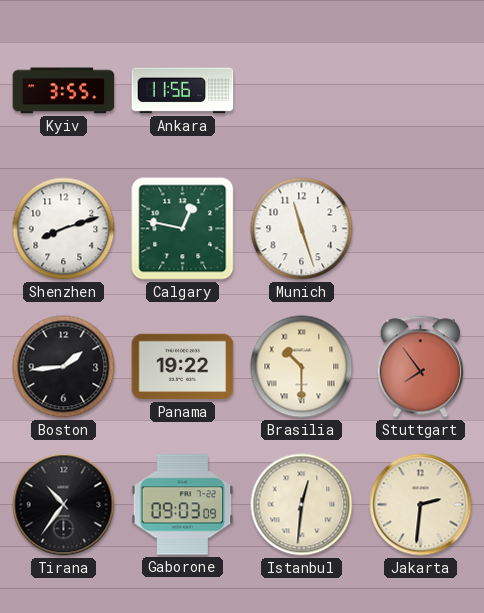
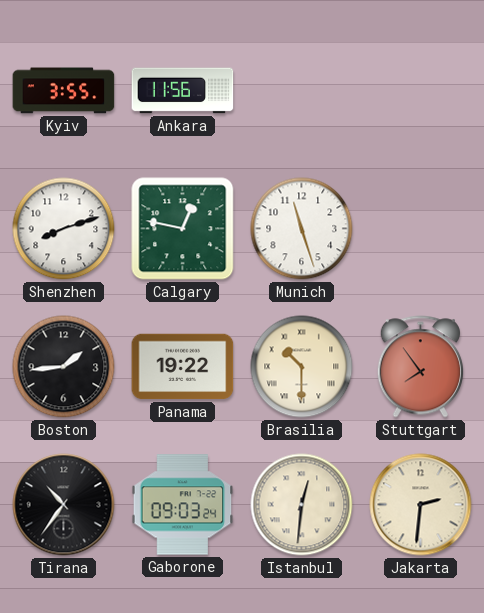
Gaborone: 09:03:09 -> 09:03:24 (183, 505)
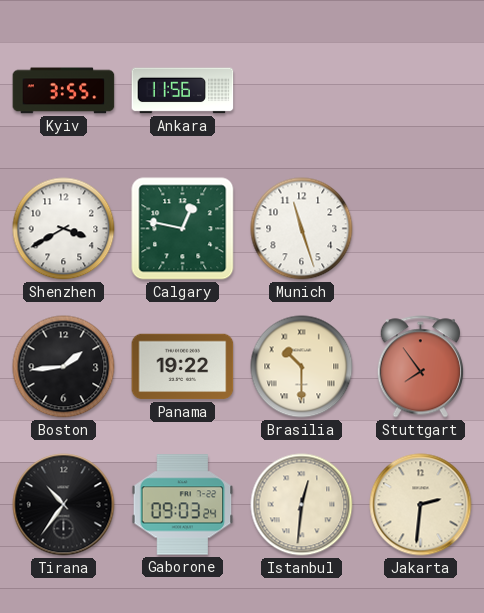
Shenzhen: 8:12 -> 3:40 (64, 229)
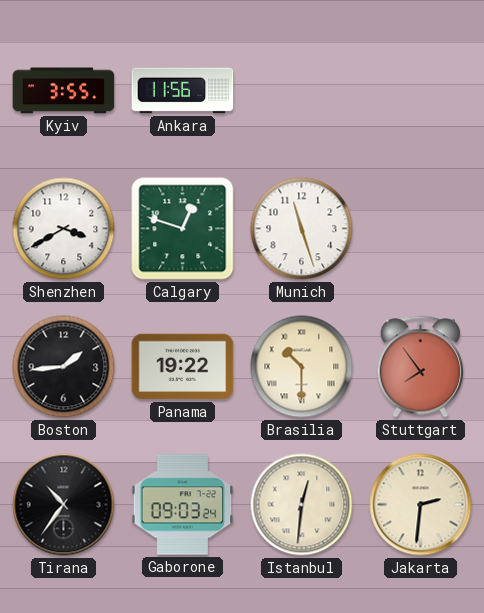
Calgary: 12:47 -> 12:48 (183, 229)
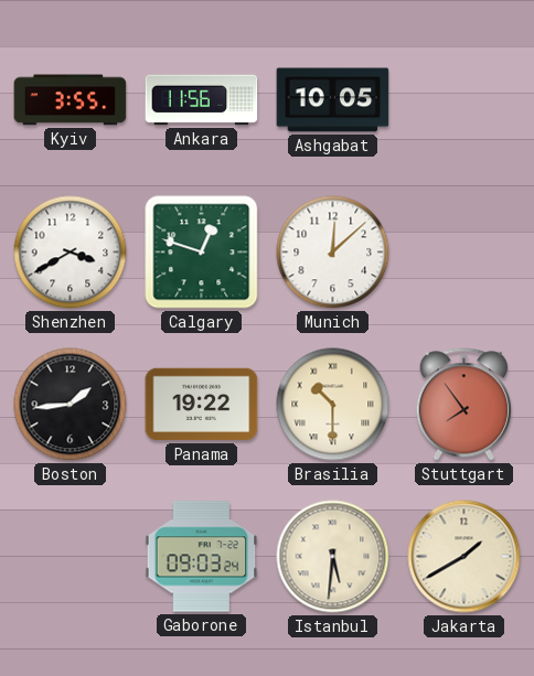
Ashgabat: none -> 10:05 (333, 100)
Munich: 11:27 -> 12:08 (333, 253)
Tirana: 10:36 -> none (64, 505)
Istanbul: 12:31 -> 5:31 (333, 557)
Jakarta: 2:31 -> 1:40 (464, 557)
